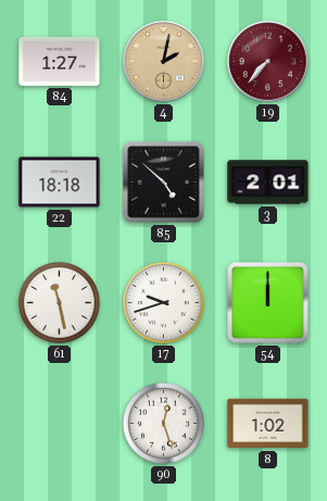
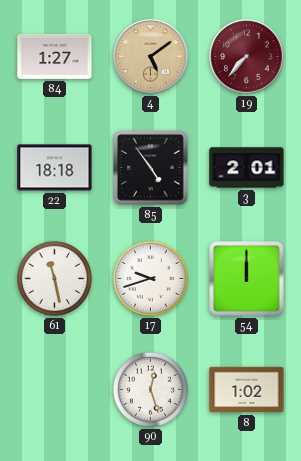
4: 2:02 -> 5:09 (151, 57)
85: 4:52 -> 4:54 (151, 168)
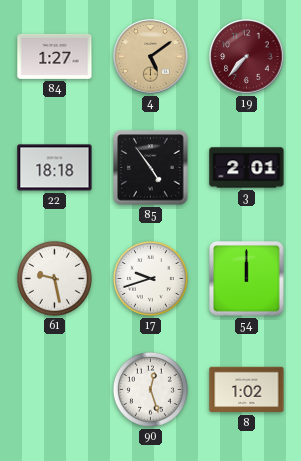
61: 11:28 -> 9:28 (54, 278)
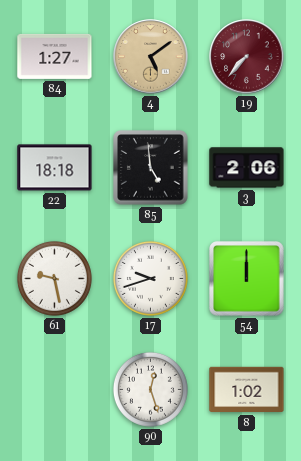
85: 4:54 -> 4:59 (151, 168)
3: 2:01 -> 2:06 (247, 168)
